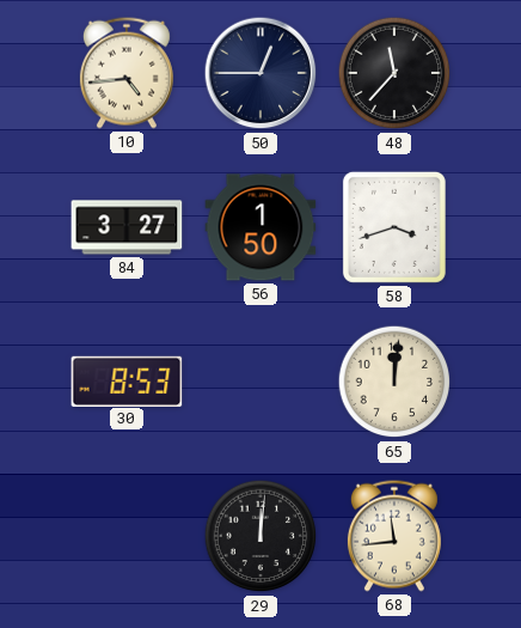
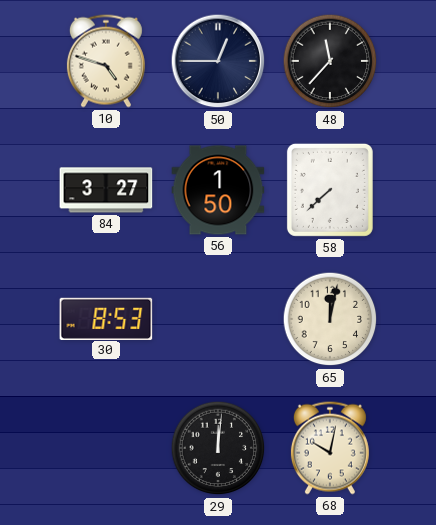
10: 4:44 -> 4:48 (106, 61)
58: 3:42 -> 7:38 (330, 190)
65: 12:01 -> 12:02 (330, 319)
68: 11:44 -> 10:02 (330, 448)
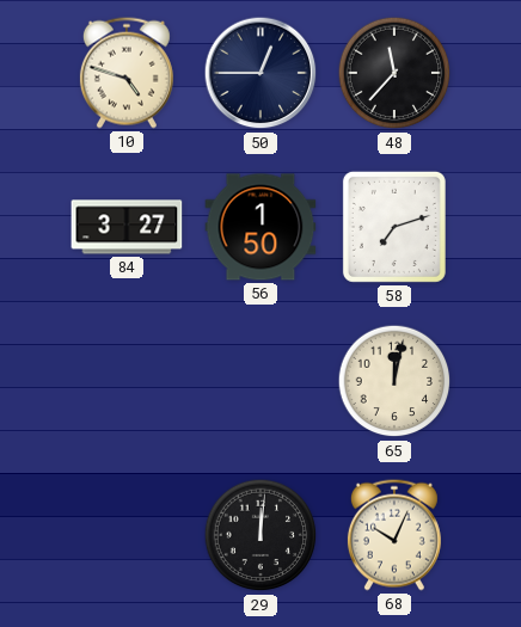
58: 7:38 -> 7:12 (394, 227)
30: 8:53 -> none (106, 318)
68: 10:02 -> 10:04 (394, 535)
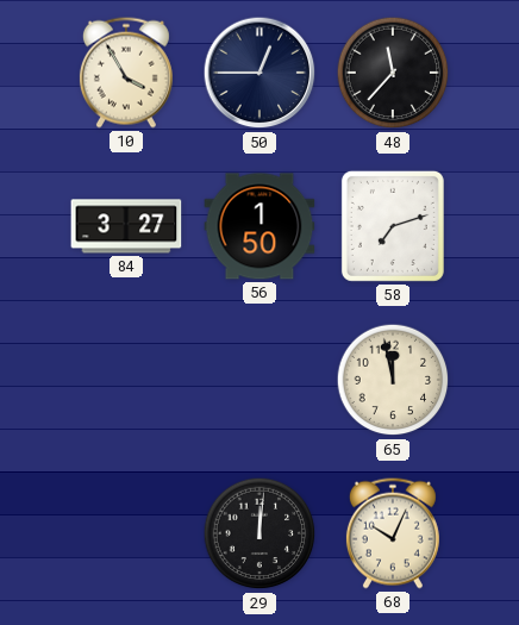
10: 4:48 -> 3:55 (126, 73)
65: 12:02 -> 11:58 (393, 380)
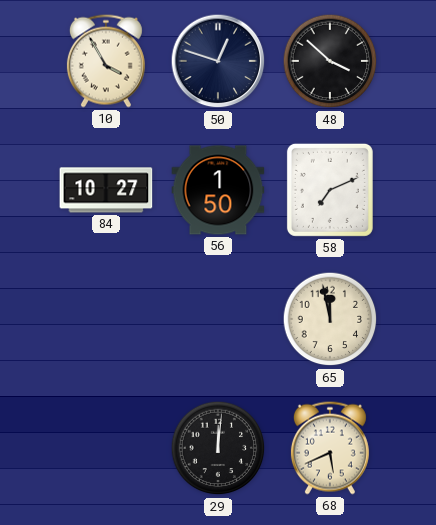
50: 12:45 -> 12:48 (218, 61)
48: 11:37 -> 3:52 (330, 61)
84: 3:27 -> 10:27 (106, 190)
58: 7:12 -> 7:11 (330, 190)
68: 10:04 -> 5:41 (330, 448)
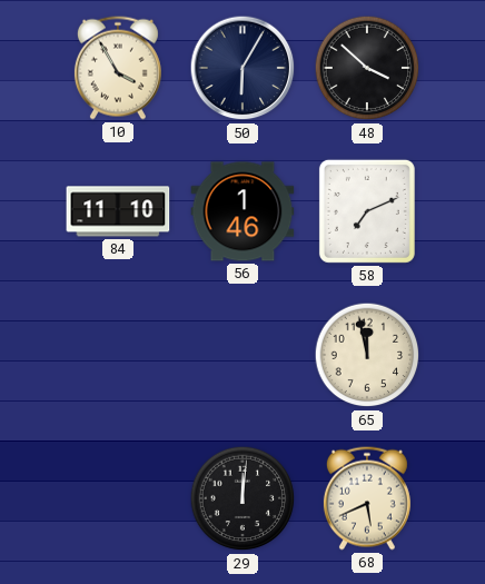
50: 12:48 -> 6:05 (242, 68)
84: 10:27 -> 11:10 (118, 211)
56: 1:50 -> 1:46 (242, 211)
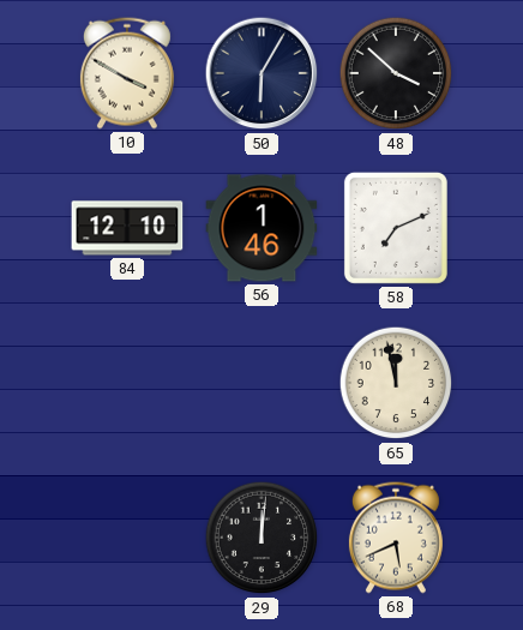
10: 3:55 -> 3:50 (127, 73)
84: 11:10 -> 12:10 (127, 228)
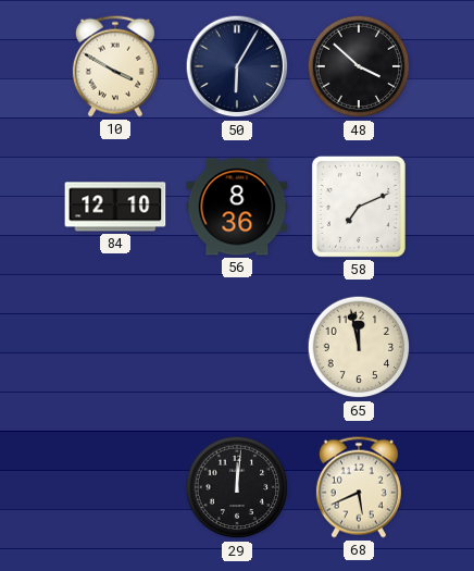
56: 1:46 -> 8:36 (237, 207)
